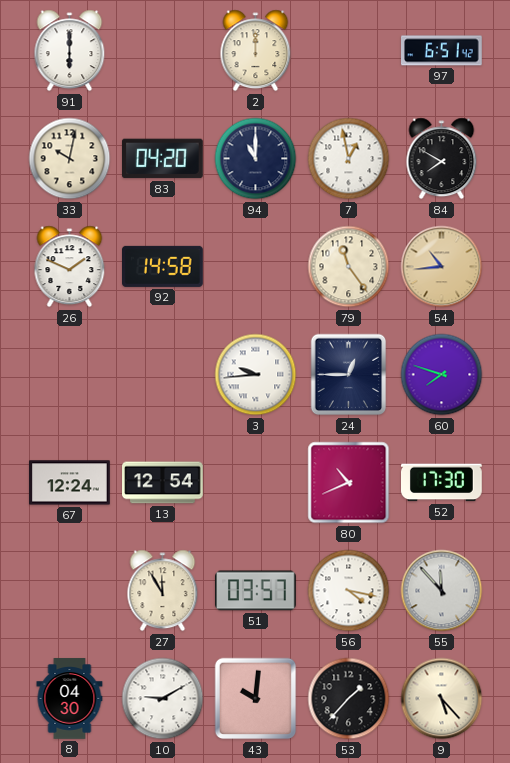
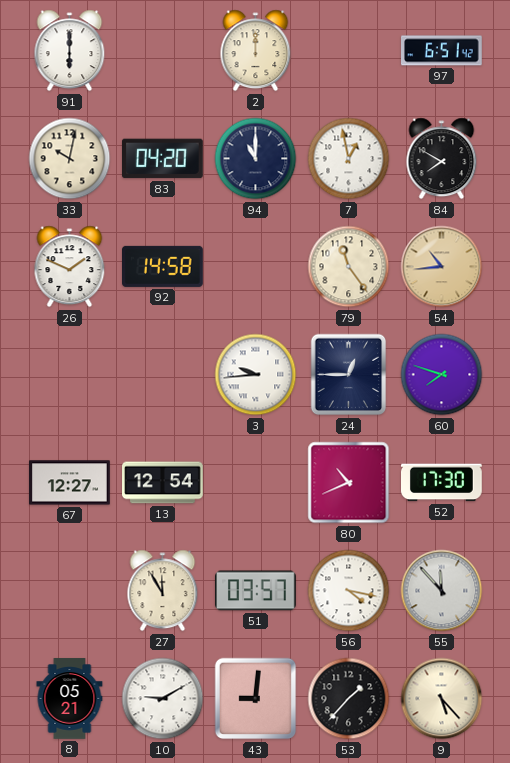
67: 12:24 -> 12:27 (70, 483)
8: 04:30 -> 05:21 (70, 699)
43: 10:01 -> 9:01 (256, 699)
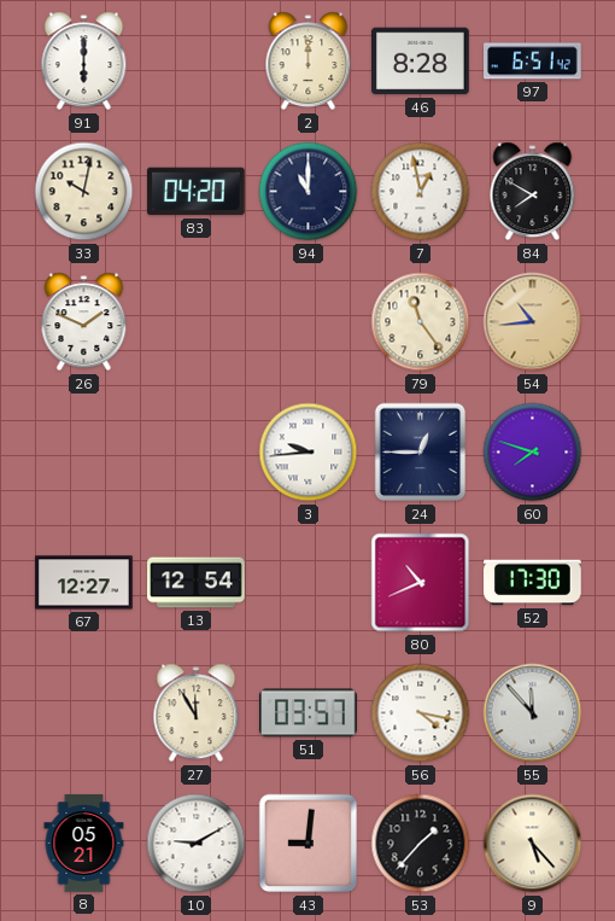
46: none -> 8:28 (421, 62)
92: 14:58 -> none (163, 266)
